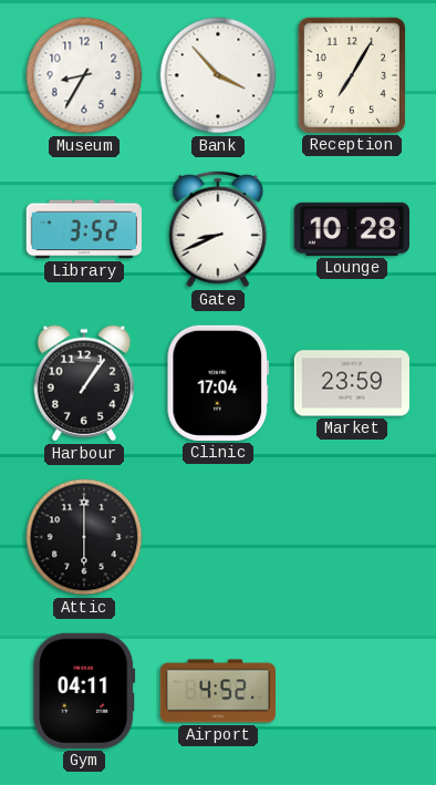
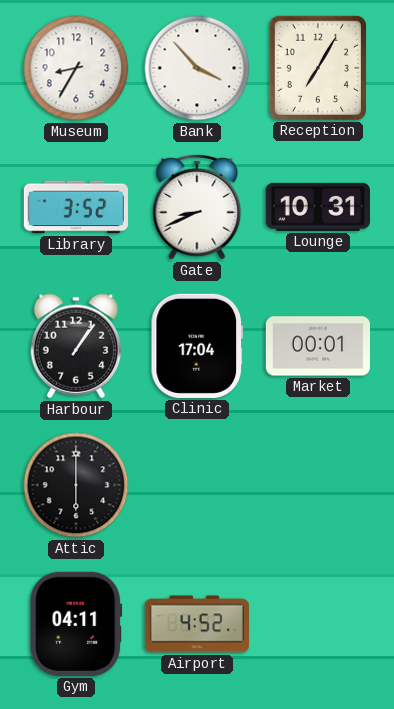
Lounge: 10:28 -> 10:31 (318, 207)
Market: 23:59 -> 00:01 (318, 346)
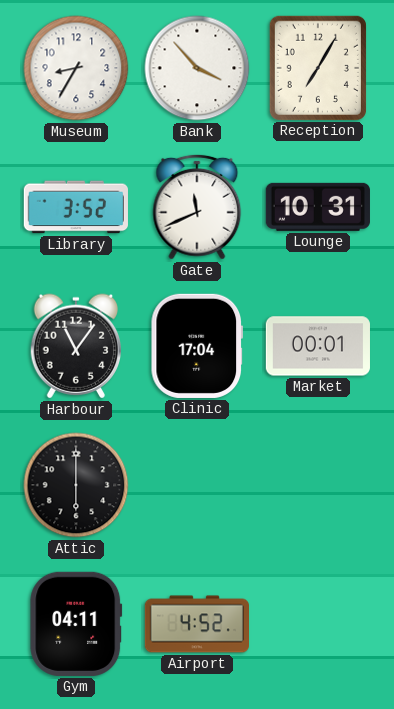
Gate: 8:41 -> 11:41 (197, 207)
Harbour: 1:06 -> 11:06 (75, 346)
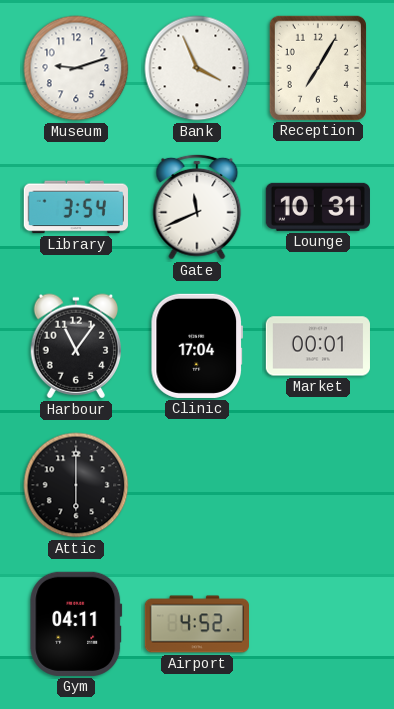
Museum: 8:35 -> 9:12 (76, 68)
Bank: 3:53 -> 3:56 (197, 68)
Library: 3:52 -> 3:54 (76, 207)
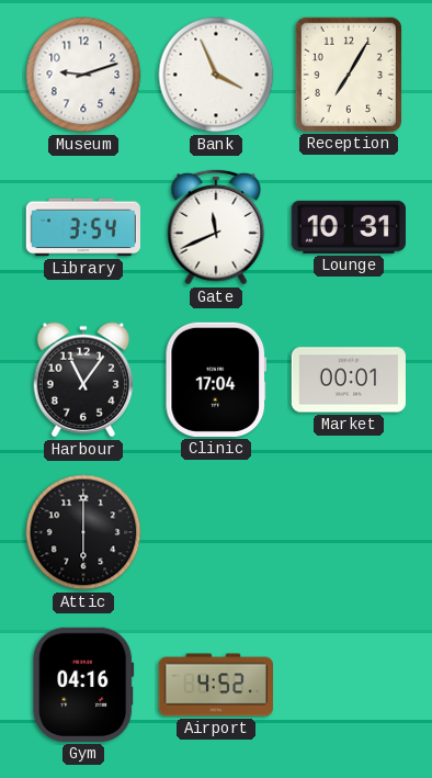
Gym: 04:11 -> 04:16 (83, 685)
